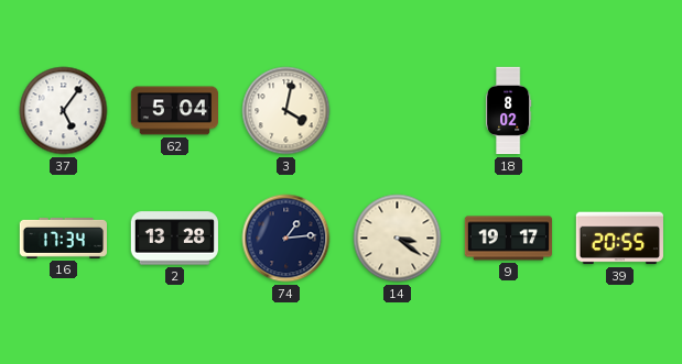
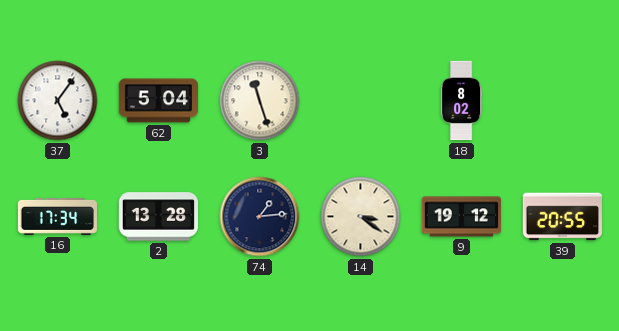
3: 4:02 -> 11:27 (260, 101)
9: 19:17 -> 19:12 (461, 217)
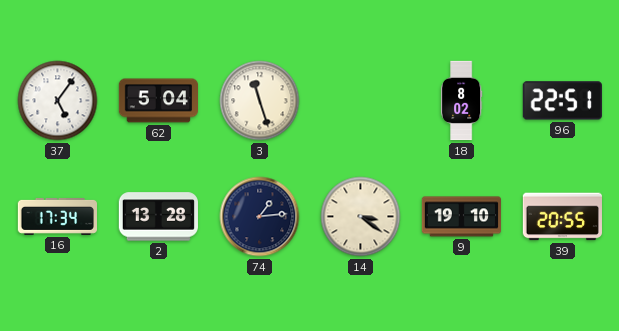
96: none -> 22:51 (562, 101)
9: 19:12 -> 19:10 (461, 217)
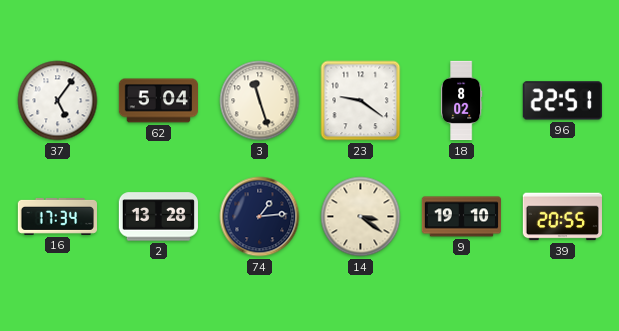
23: none -> 9:21 (361, 101)
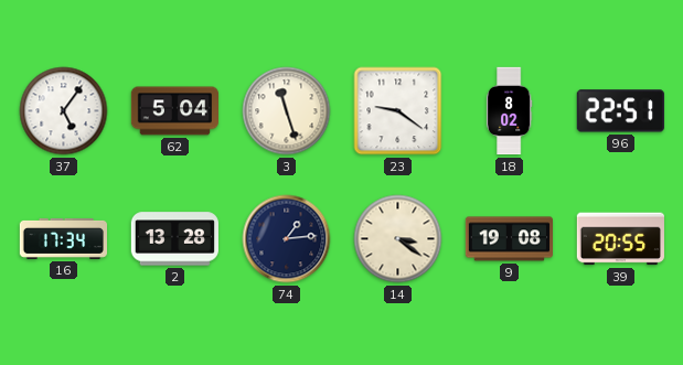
9: 19:10 -> 19:08 (509, 239)
